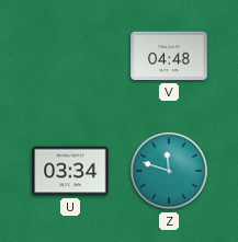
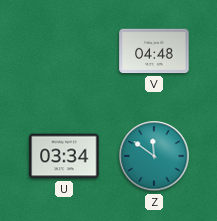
Z: 11:48 -> 11:51 (154, 156)
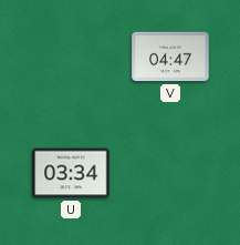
V: 04:48 -> 04:47 (170, 57)
Z: 11:51 -> none (154, 156)
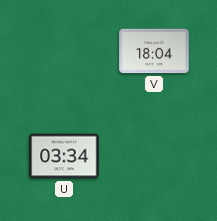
V: 04:47 -> 18:04 (154, 51)
